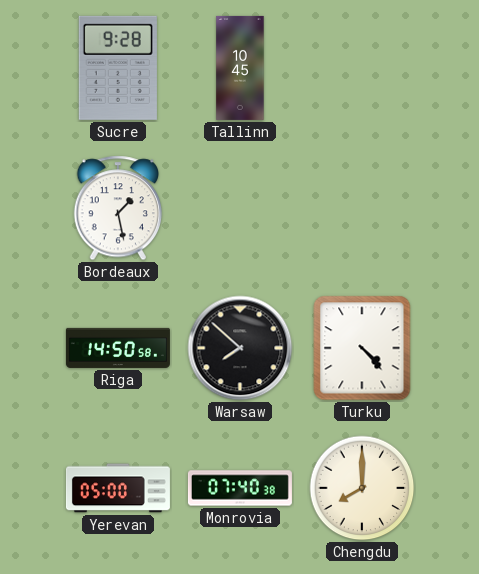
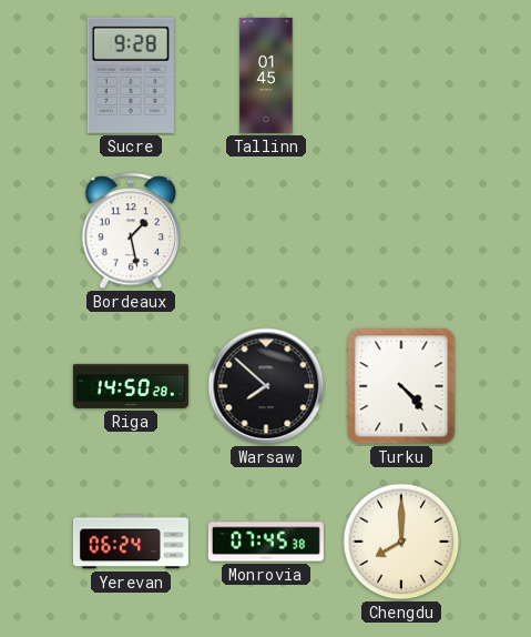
Tallinn: 10:45 -> 01:45 (266, 75)
Riga: 14:50:58 -> 14:50:28 (131, 386)
Yerevan: 05:00 -> 06:24 (131, 542)
Monrovia: 07:40 -> 07:45 (266, 542)
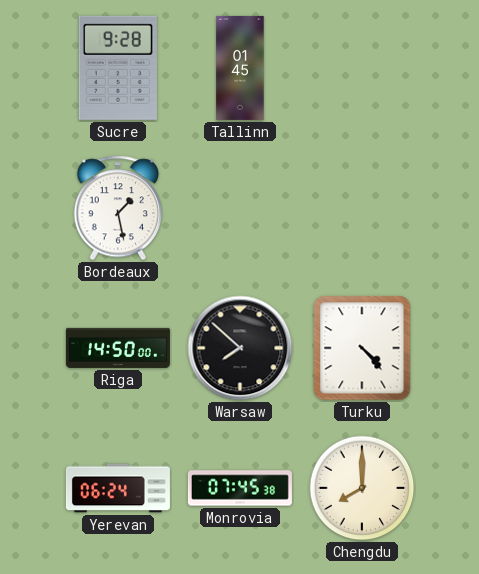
Riga: 14:50:28 -> 14:50:00 (118, 348)
